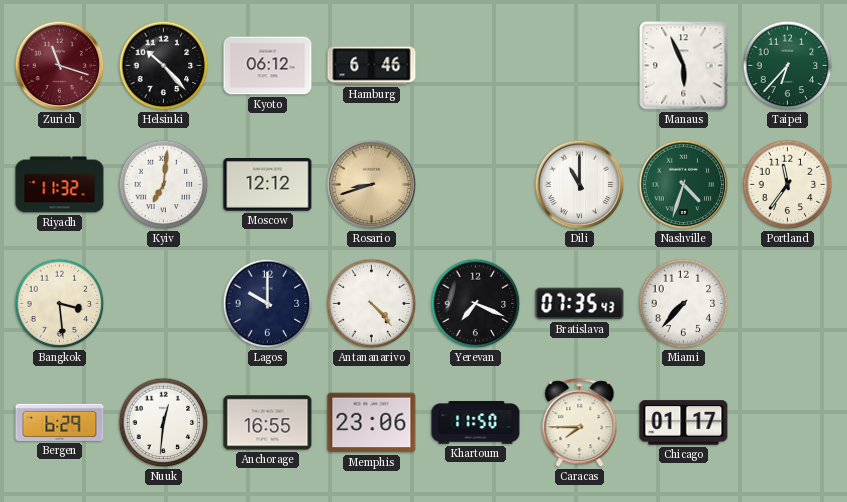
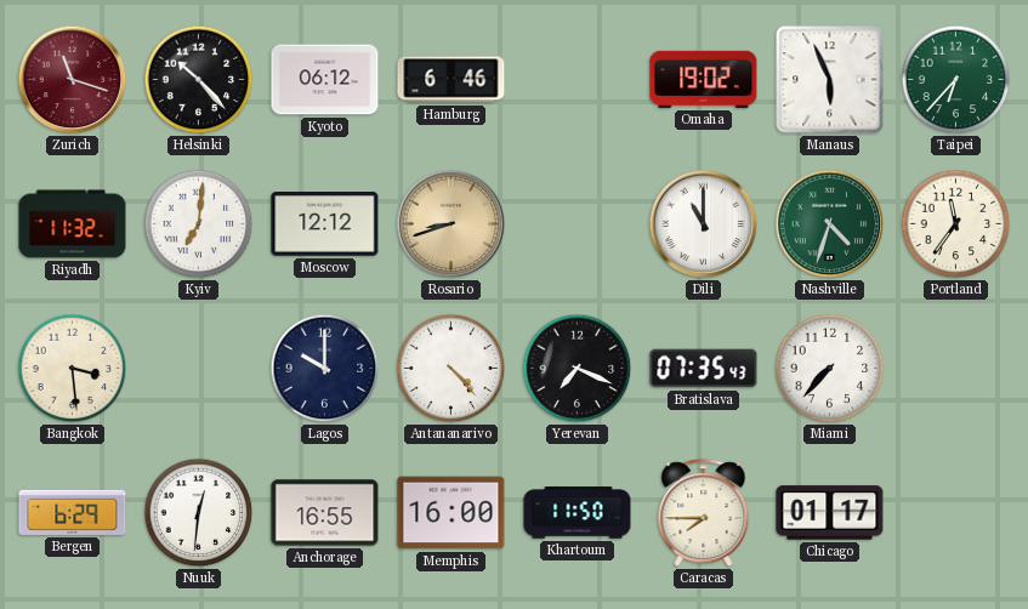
Omaha: none -> 19:02 (704, 79)
Memphis: 23:06 -> 16:00 (451, 513)
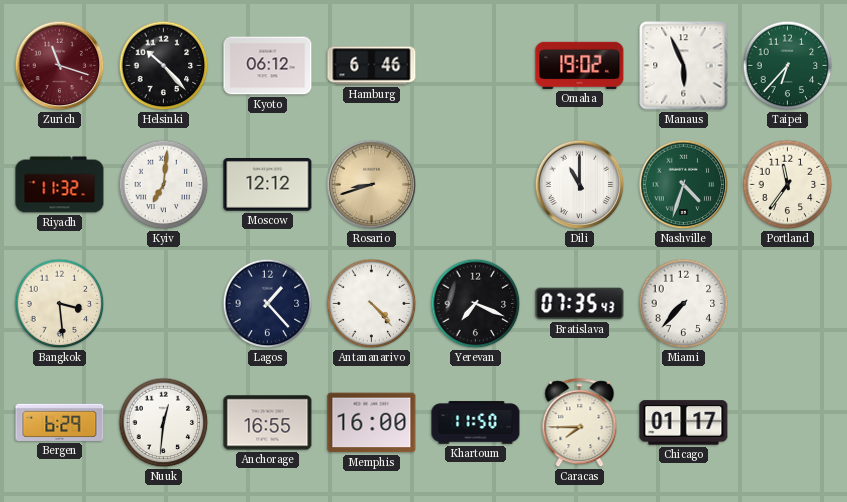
Lagos: 10:00 -> 1:23 (268, 304)
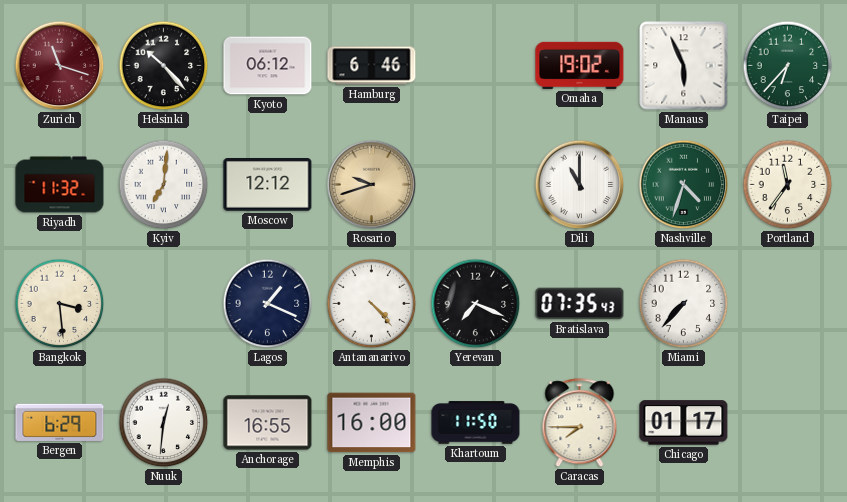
Rosario: 8:42 -> 9:42 (372, 185)
Lagos: 1:23 -> 1:19 (268, 304)
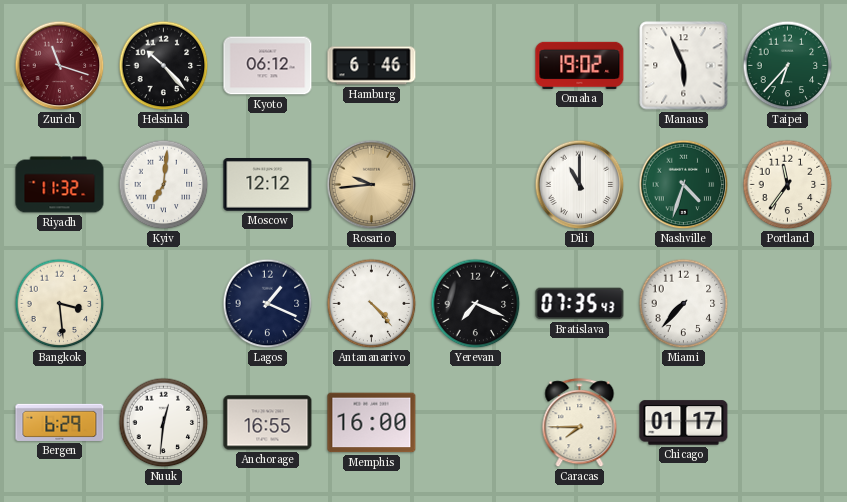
Rosario: 9:42 -> 9:44 (372, 185)
Khartoum: 11:50 -> none (476, 423)
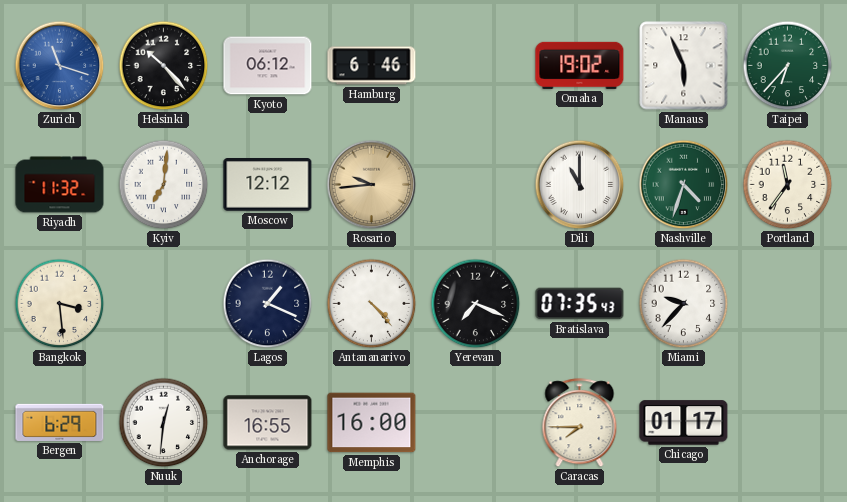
Zurich dial: burgundy -> blue (60, 66)
Miami: 7:37 -> 9:37 (684, 304)
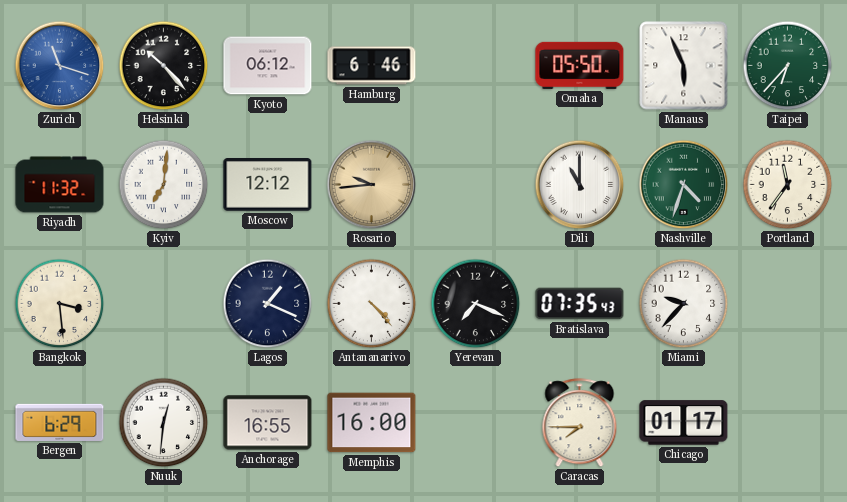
Omaha: 19:02 -> 05:50 (580, 65)
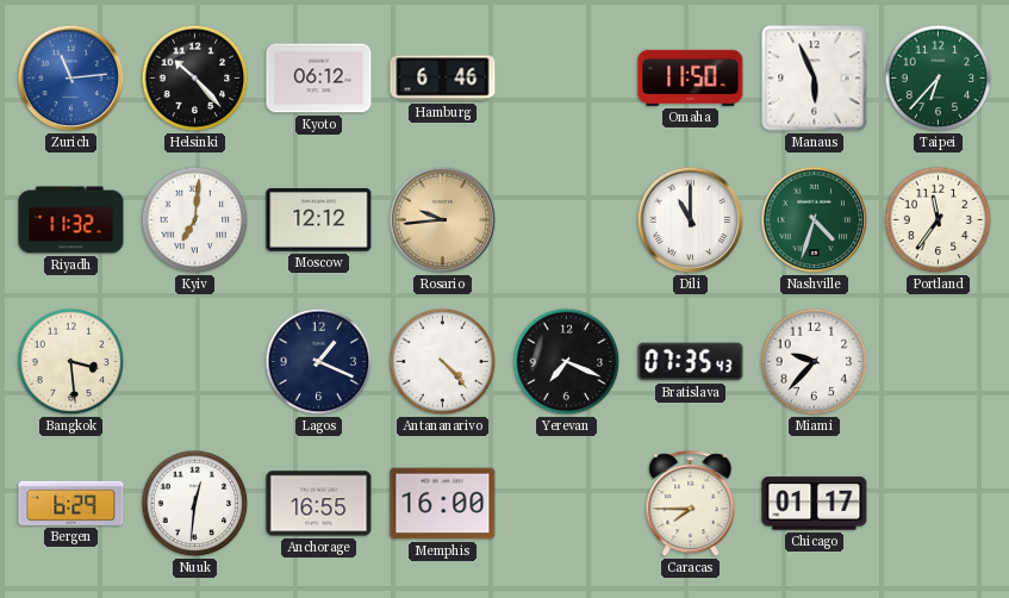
Zurich: 11:18 -> 11:14 (71, 79)
Omaha: 05:50 -> 11:50 (691, 77)
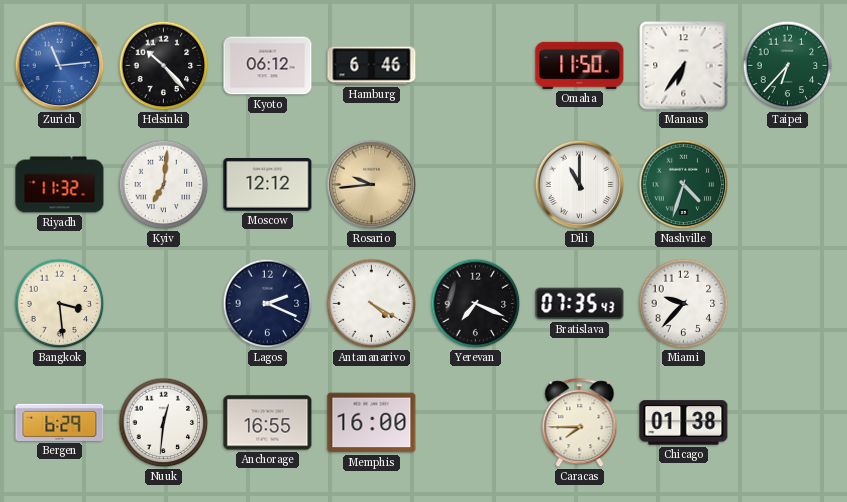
Manaus: 5:56 -> 6:36 (684, 66)
Portland: 11:36 -> none (939, 220)
Lagos: 1:19 -> 2:19 (268, 304)
Antananarivo: 4:23 -> 4:20 (372, 304)
Chicago: 01:17 -> 01:38 (684, 423)
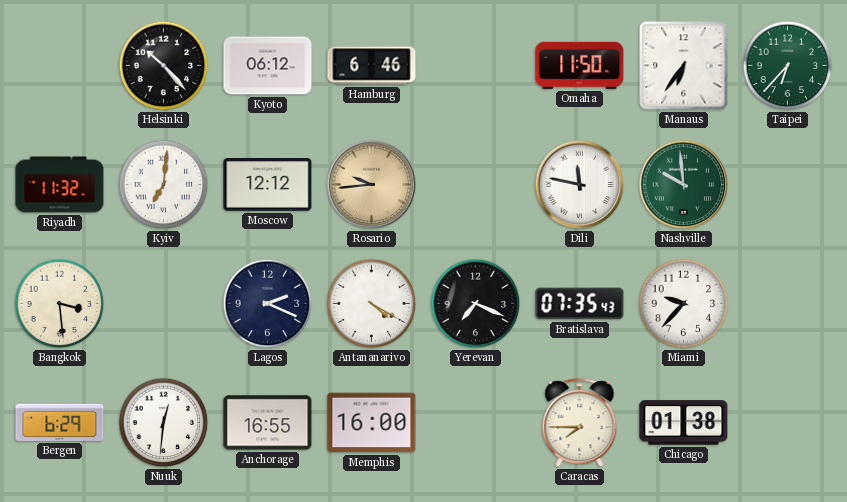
Zurich: 11:14 -> none (60, 66)
Dili: 11:00 -> 11:47 (580, 185)
Nashville: 4:33 -> 9:59 (684, 185)
